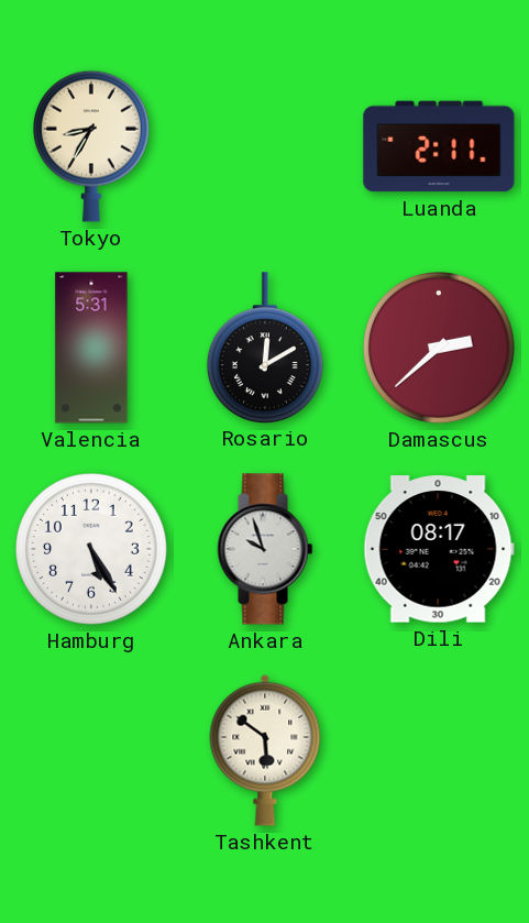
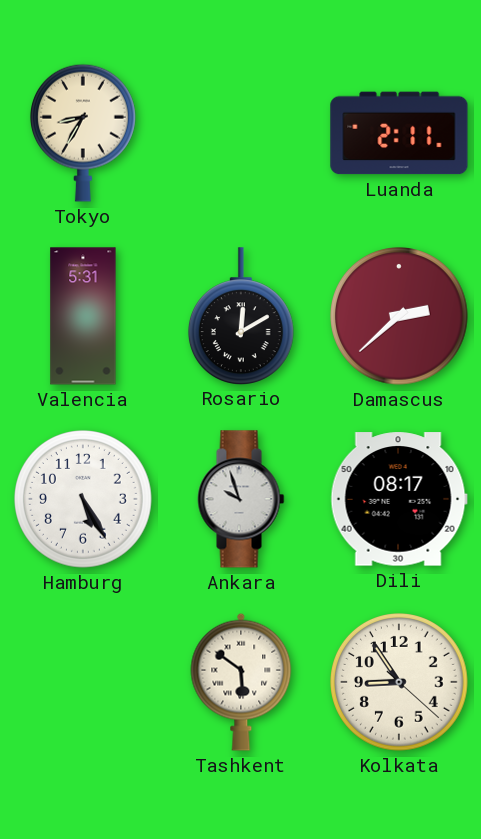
Kolkata: none -> 8:54 (400, 683)
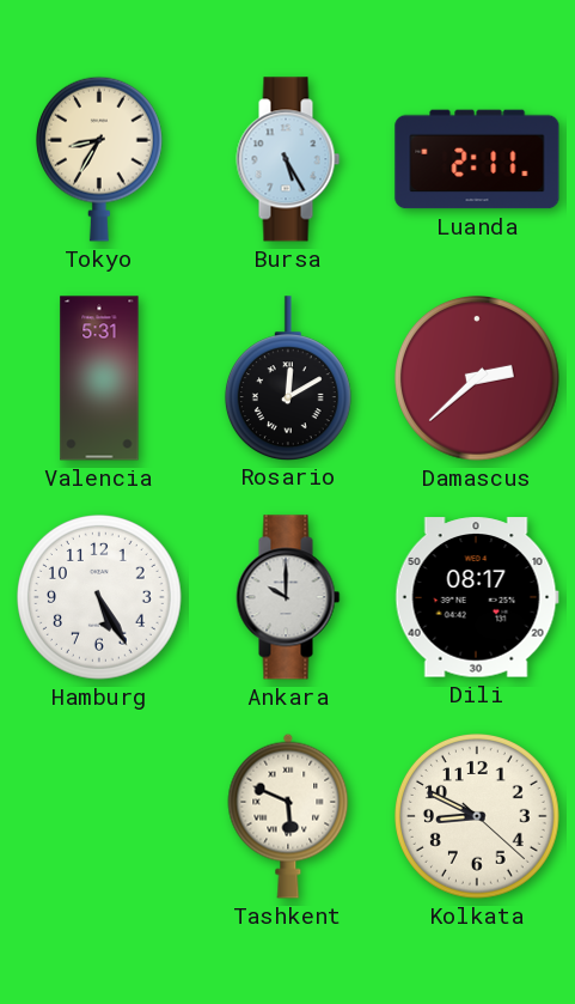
Bursa: none -> 5:25 (288, 159)
Ankara: 9:57 -> 10:00 (288, 597)
Tashkent: 5:51 -> 5:49 (288, 816)
Kolkata: 8:54 -> 8:49 (478, 817)
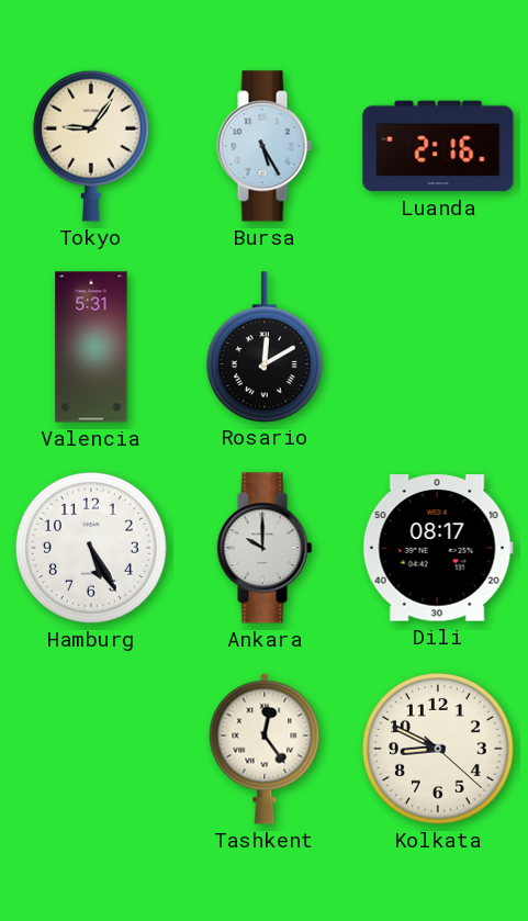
Tokyo: 8:35 -> 9:06 (91, 146)
Luanda: 2:11 -> 2:16 (438, 146)
Damascus: 2:38 -> none (478, 379)
Tashkent: 5:49 -> 12:24 (265, 749)
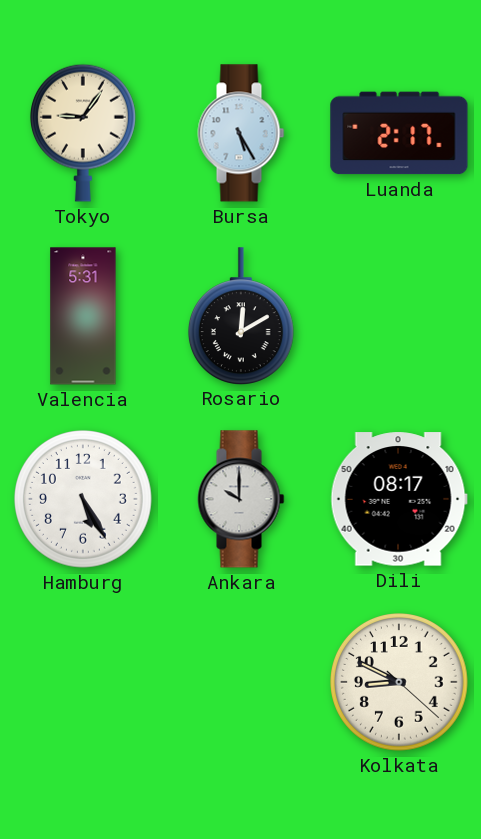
Luanda: 2:16 -> 2:17 (399, 133)
Tashkent: 12:24 -> none (265, 749)
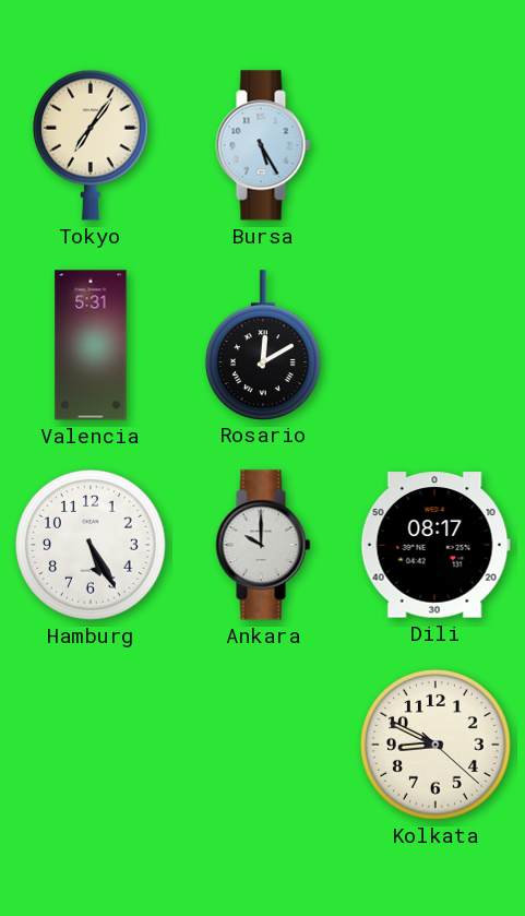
Tokyo: 9:06 -> 7:06 (91, 145)
Luanda: 2:17 -> none (399, 133)
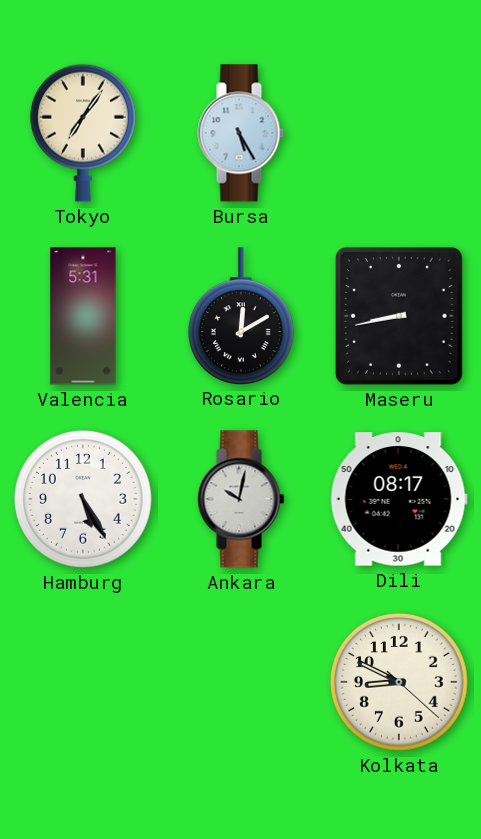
Maseru: none -> 8:43 (399, 316)
Ankara: 10:00 -> 10:02 (241, 499)
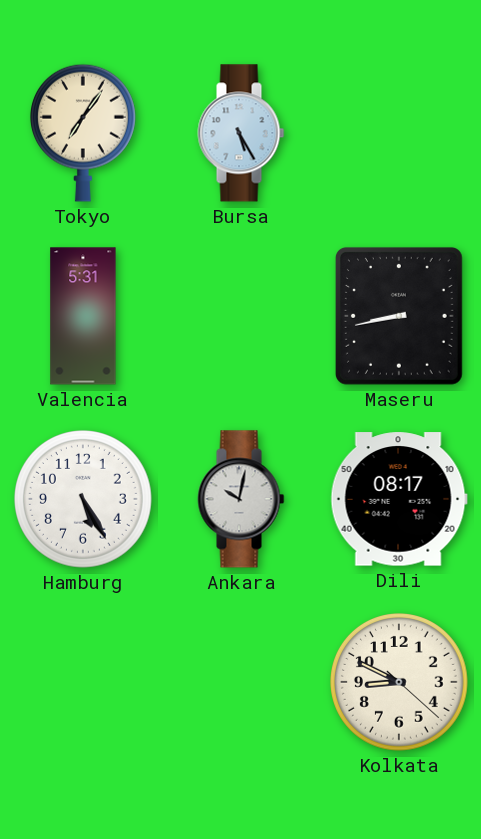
Rosario: 12:10 -> none (241, 316)
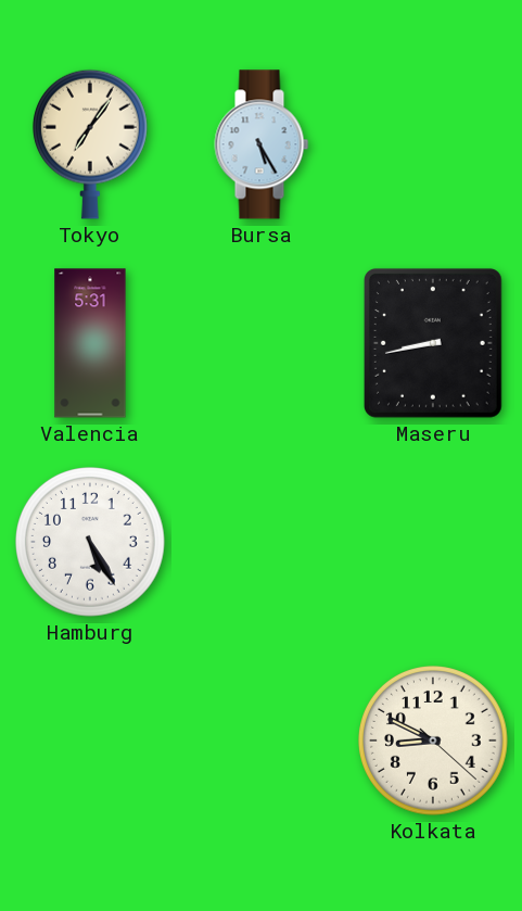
Ankara: 10:02 -> none (241, 499)
Dili: 08:17 -> none (399, 499)
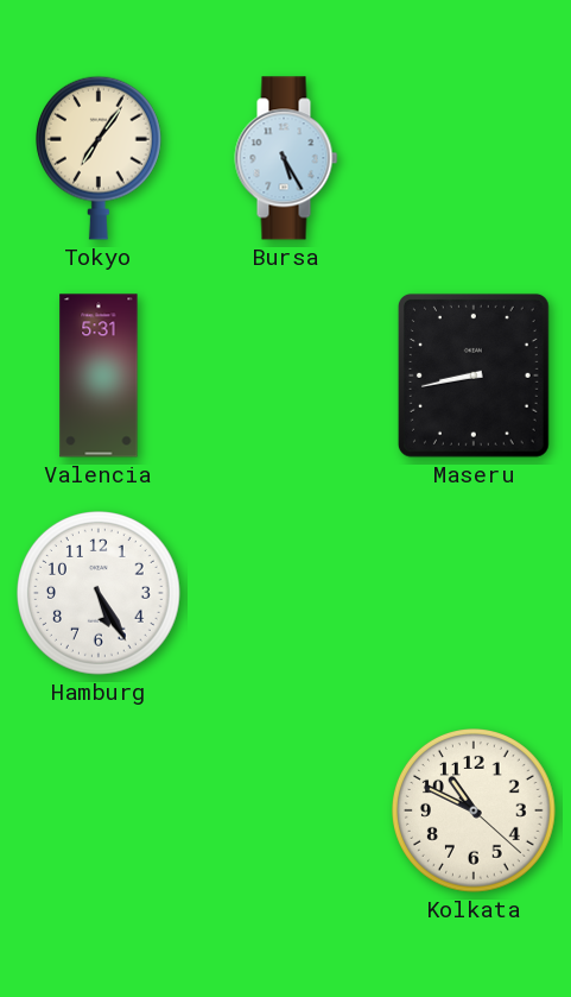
Kolkata: 8:49 -> 10:49 (475, 812)
